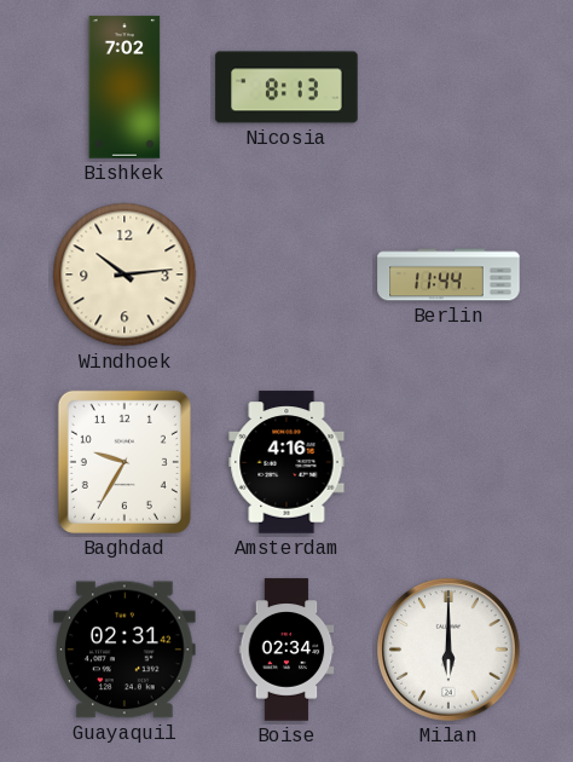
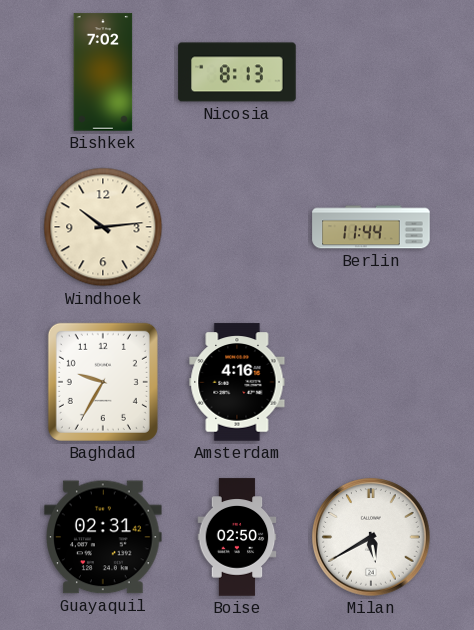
Boise: 02:34 -> 02:50 (237, 537)
Milan: 6:00 -> 5:40 (371, 537)
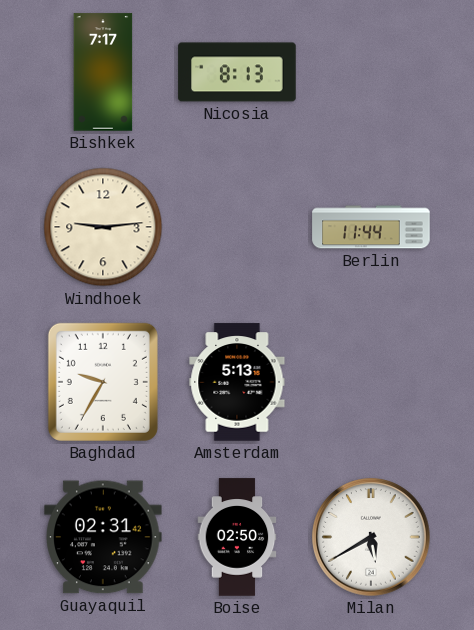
Bishkek: 7:02 -> 7:17 (103, 72)
Windhoek: 10:14 -> 9:14 (103, 227)
Amsterdam: 4:16 -> 5:13 (237, 382)
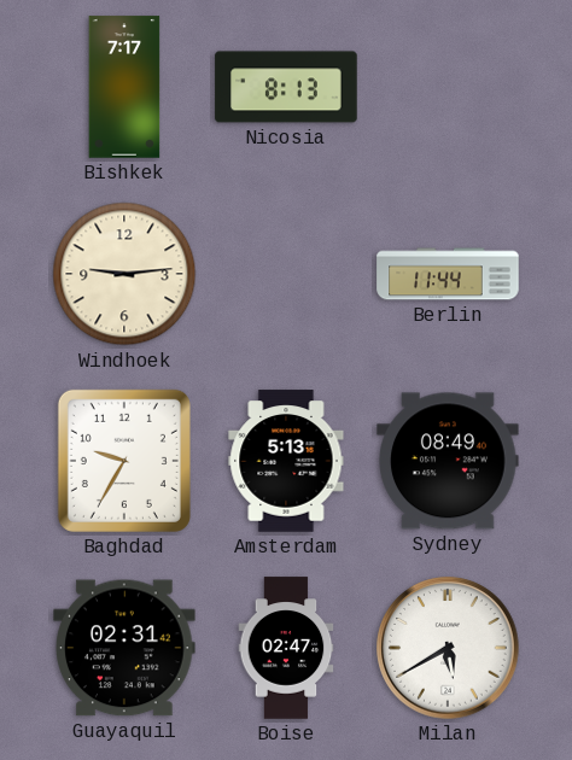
Sydney: none -> 08:49 (448, 461)
Boise: 02:50 -> 02:47 (286, 648)
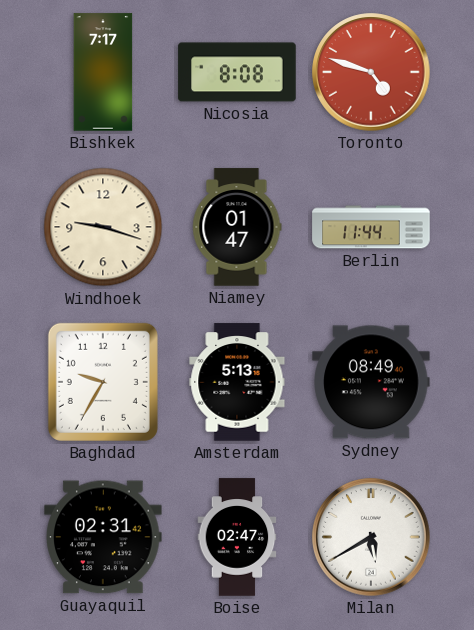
Nicosia: 8:13 -> 8:08 (237, 72)
Toronto: none -> 4:48 (371, 72)
Windhoek: 9:14 -> 9:18 (103, 227)
Niamey: none -> 01:47 (237, 227)
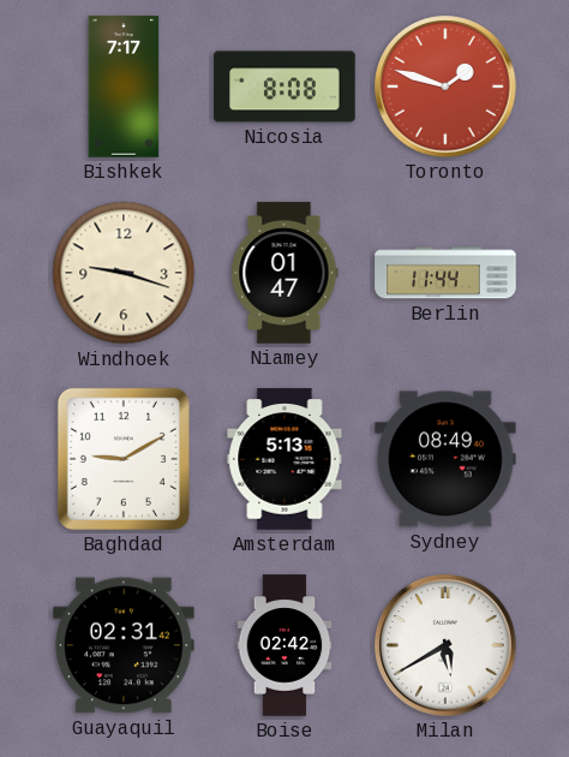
Toronto: 4:48 -> 1:48 (445, 87)
Baghdad: 9:35 -> 9:10 (124, 459)
Boise: 02:47 -> 02:42 (284, 645)
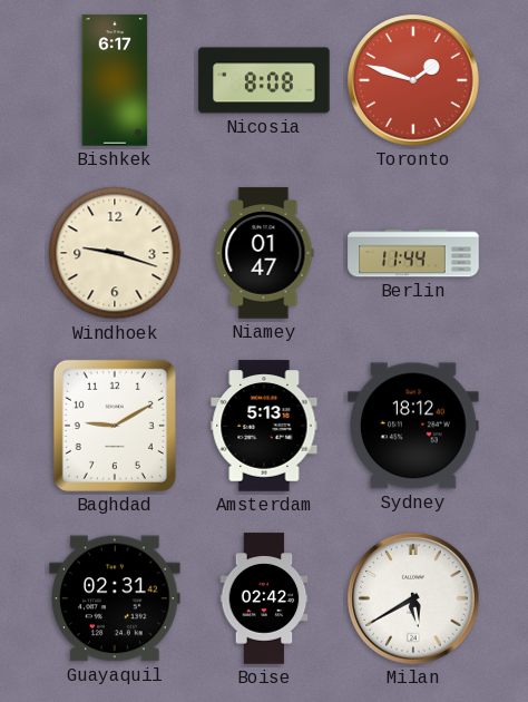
Bishkek: 7:17 -> 6:17 (115, 80)
Sydney: 08:49 -> 18:12 (413, 426)
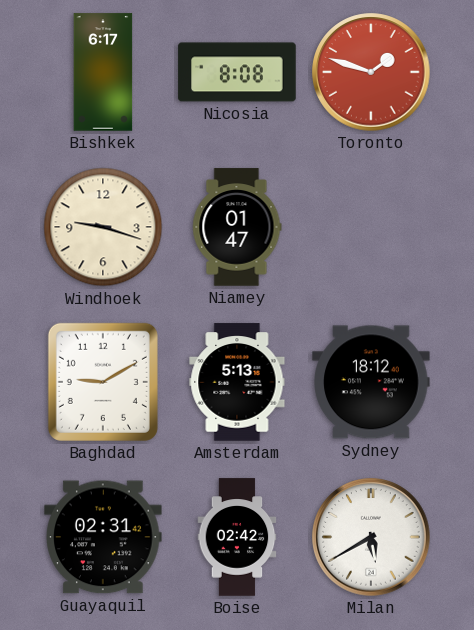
Berlin: 11:44 -> none (413, 253)
